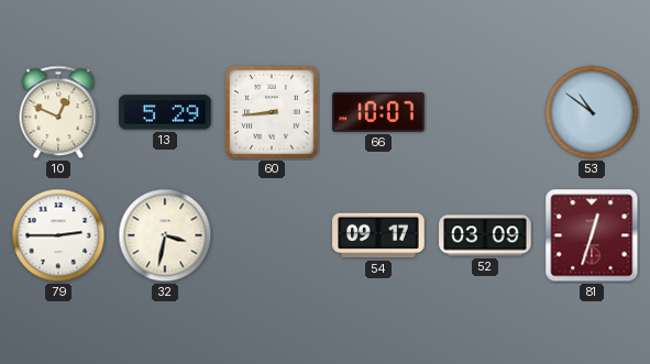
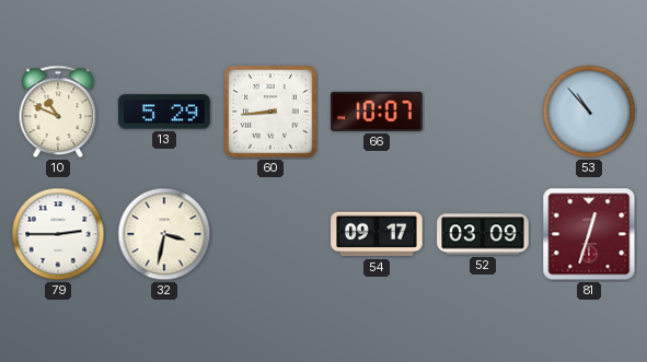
10: 12:49 -> 10:49 (58, 112)
53: 10:51 -> 10:53 (589, 112)
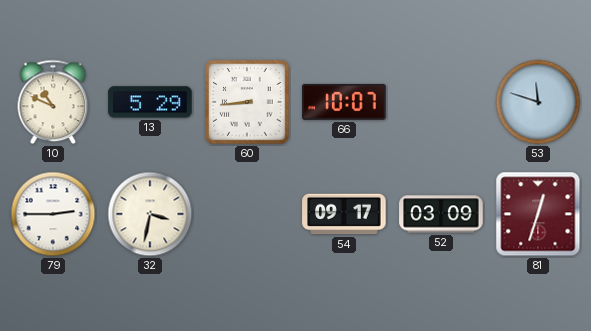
53: 10:53 -> 11:48 (538, 102)
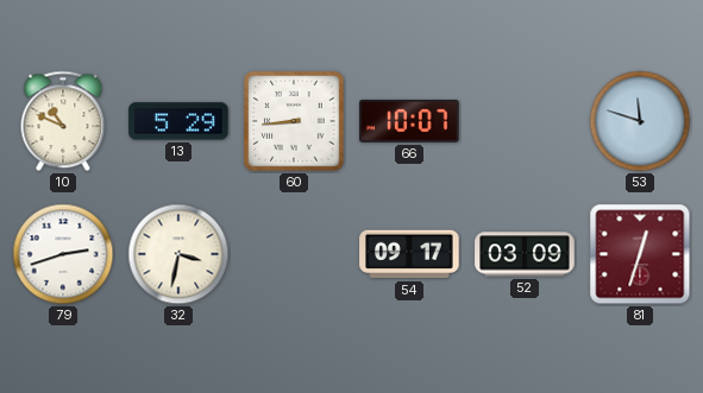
79: 2:45 -> 2:42 (63, 254)
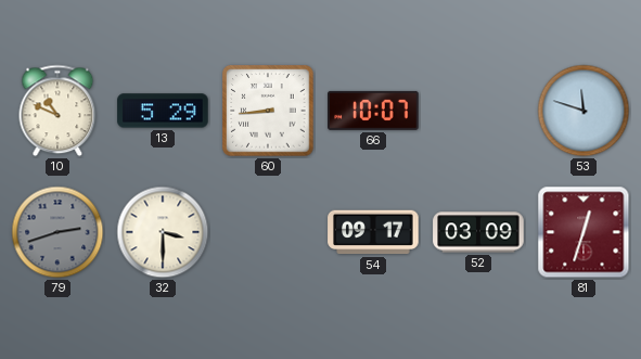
79 dial: white -> grey (57, 232)
32: 3:32 -> 3:30 (163, 232)
